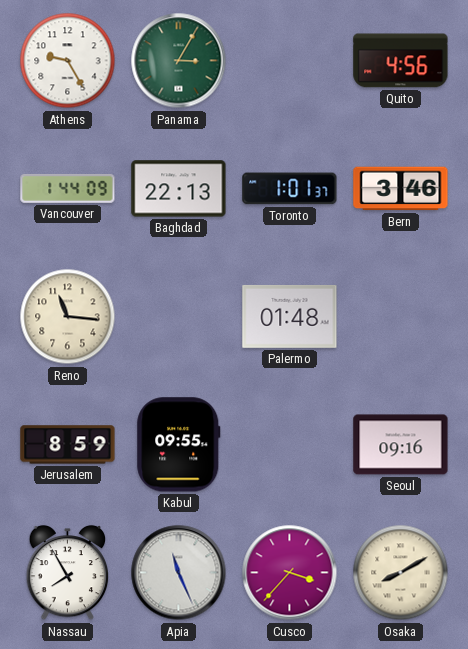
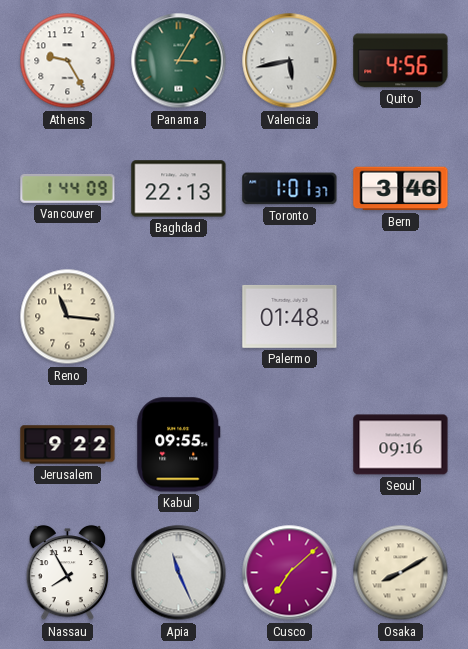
Valencia: none -> 5:43 (290, 61)
Jerusalem: 8:59 -> 9:22 (68, 445)
Cusco: 3:37 -> 7:08 (290, 573)
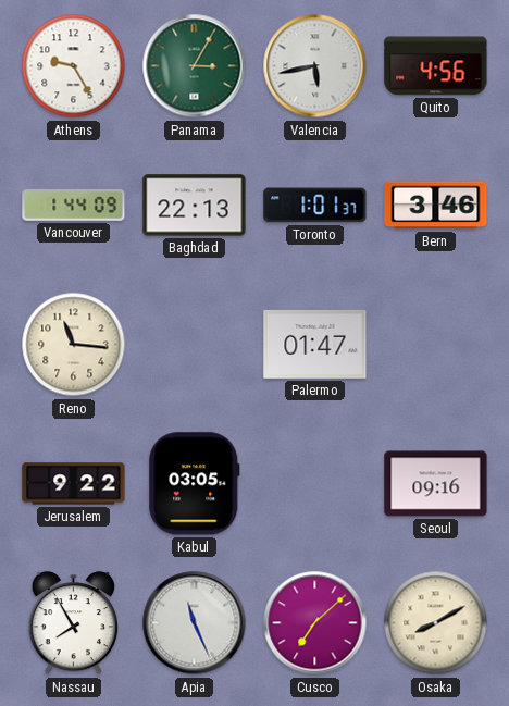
Palermo: 01:48 -> 01:47 (315, 344)
Kabul: 09:55 -> 03:05 (195, 484)
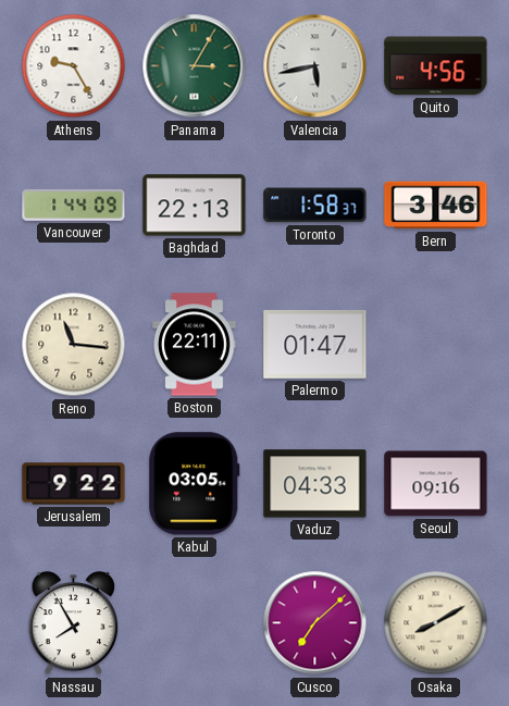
Toronto: 1:01 -> 1:58 (315, 206)
Boston: none -> 22:11 (195, 345)
Vaduz: none -> 04:33 (315, 484)
Apia: 11:26 -> none (195, 623)
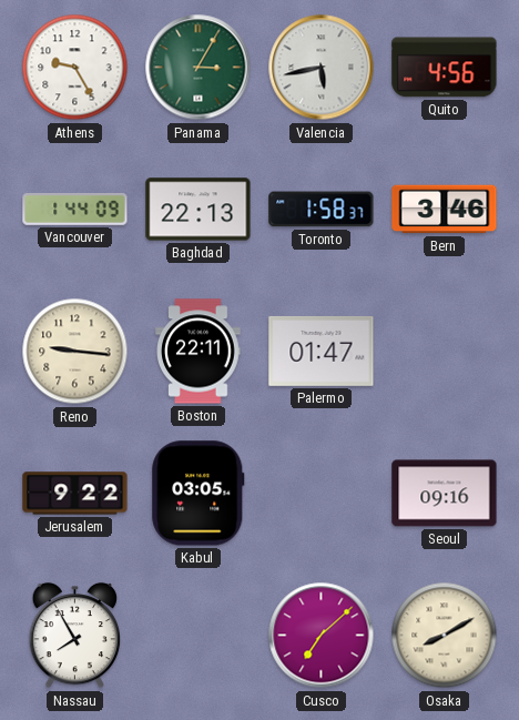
Reno: 11:16 -> 9:16 (75, 352)
Vaduz: 04:33 -> none (315, 484)
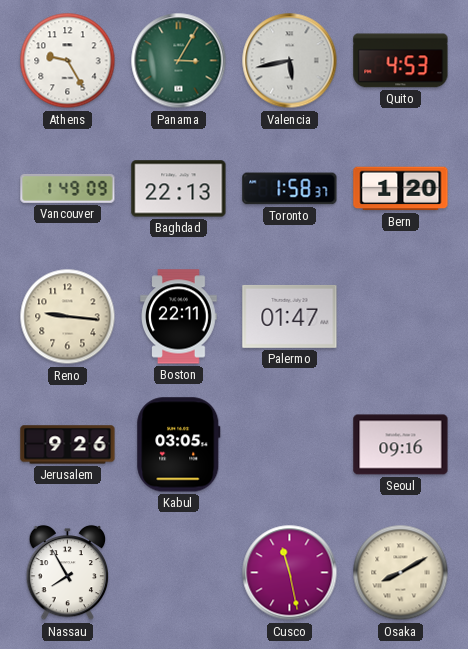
Quito: 4:56 -> 4:53 (401, 61)
Vancouver: 1:44 -> 1:49 (68, 188)
Bern: 3:46 -> 1:20 (401, 189)
Jerusalem: 9:22 -> 9:26 (68, 445)
Cusco: 7:08 -> 11:28 (290, 573)
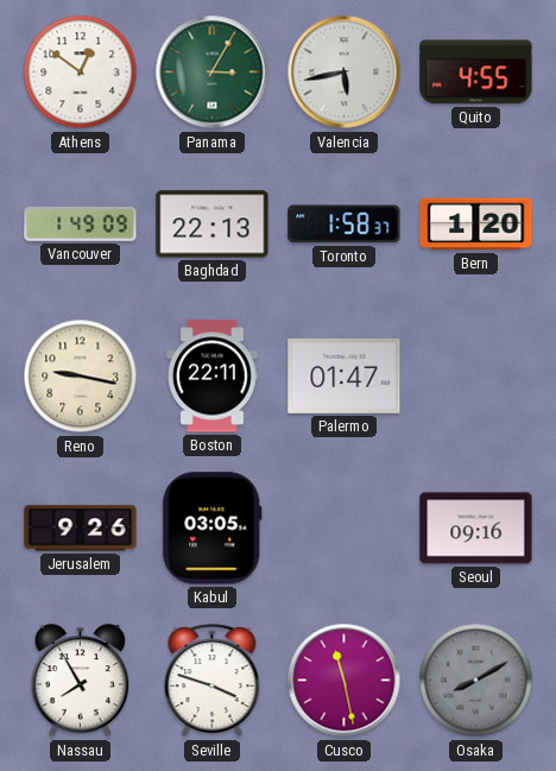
Athens: 9:25 -> 12:51 (81, 72)
Quito: 4:53 -> 4:55 (476, 72)
Reno: 9:16 -> 9:17 (81, 377)
Seville: none -> 3:48 (213, 682)
Osaka dial: cream -> grey (476, 681)
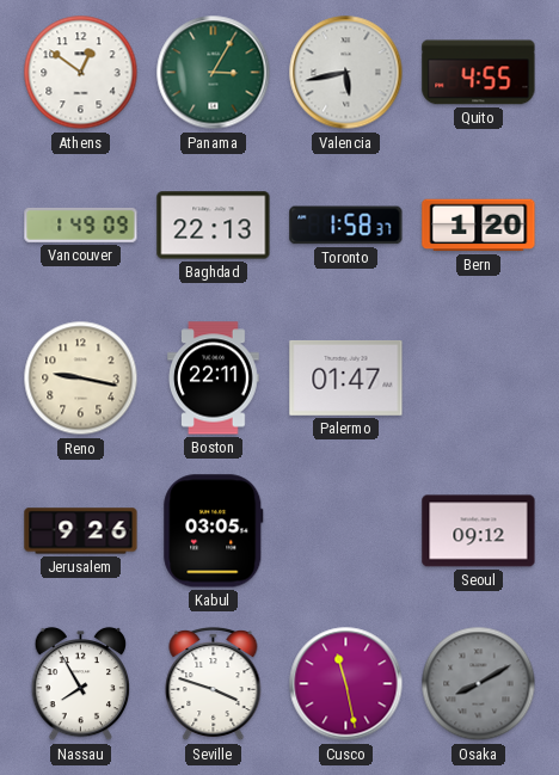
Seoul: 09:16 -> 09:12 (479, 531)
